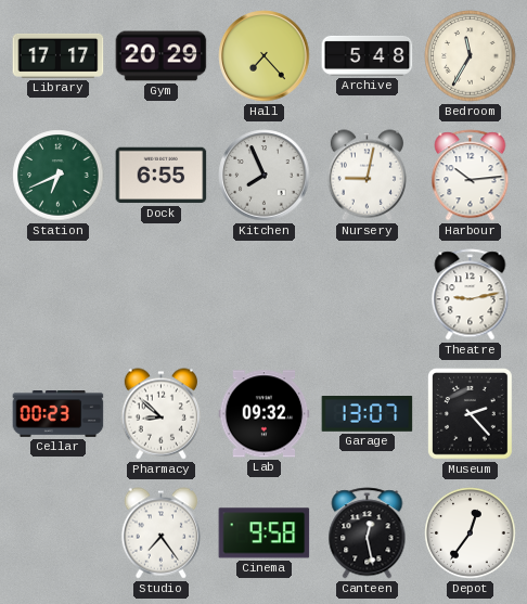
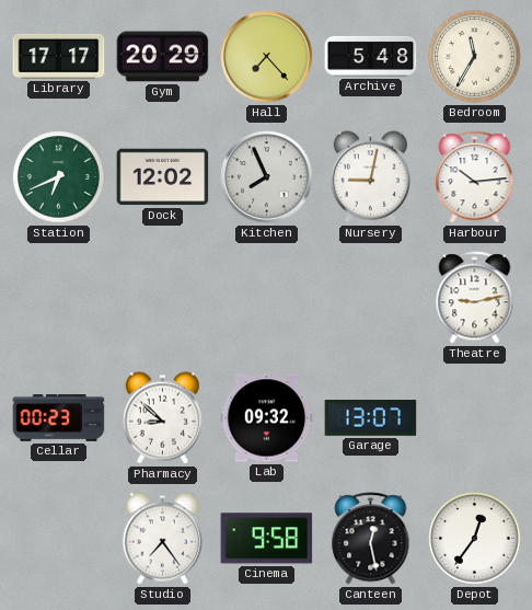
Dock: 6:55 -> 12:02 (163, 177)
Museum: 2:23 -> none (471, 414)
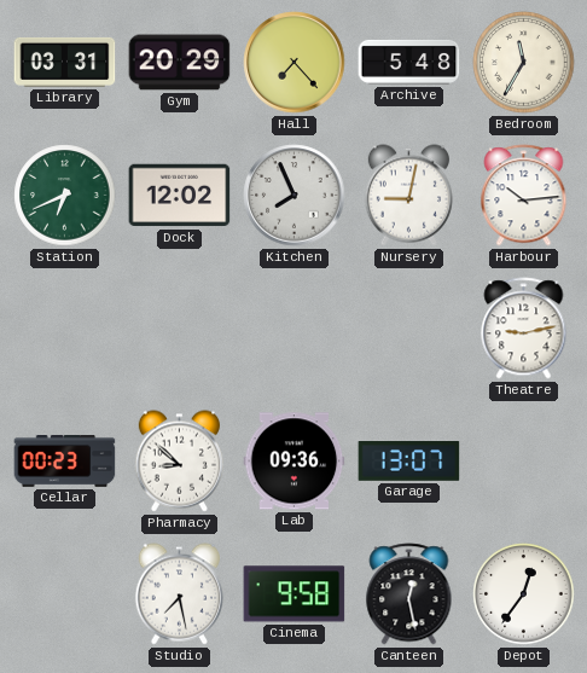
Library: 17:17 -> 03:31 (65, 62)
Lab: 09:32 -> 09:36 (295, 462)
Studio: 7:24 -> 7:28 (179, 594)
